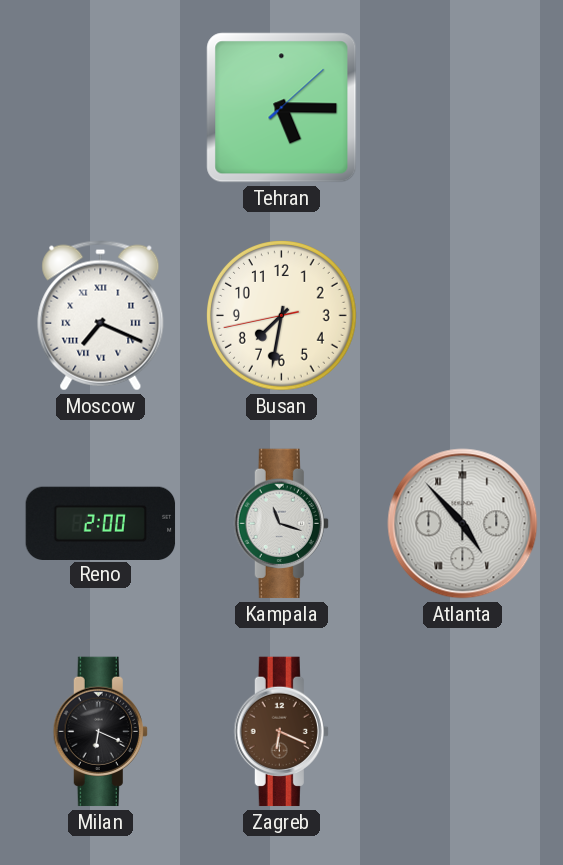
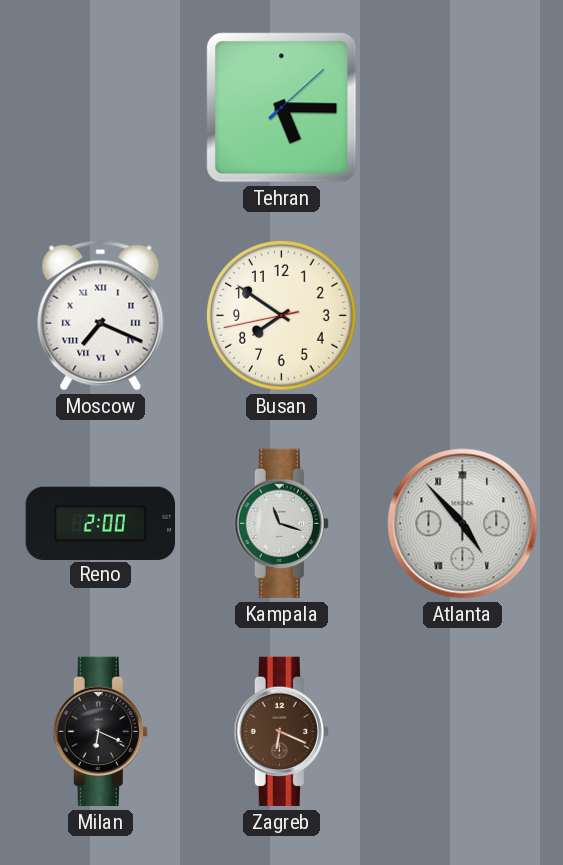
Busan: 7:31 -> 7:50 (282, 316)
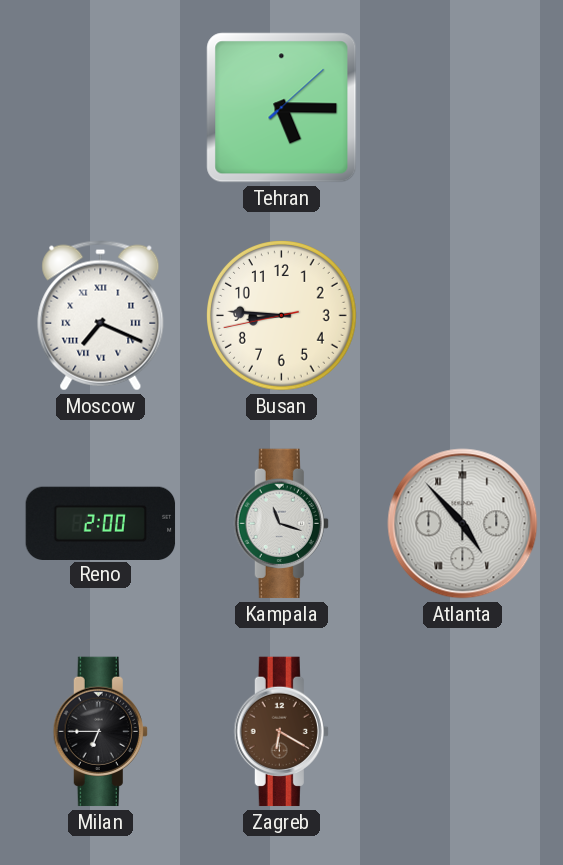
Busan: 7:50 -> 8:45 (282, 316)
Milan: 6:19 -> 6:45 (100, 732)
Zagreb: 6:19 -> 6:20 (281, 732)
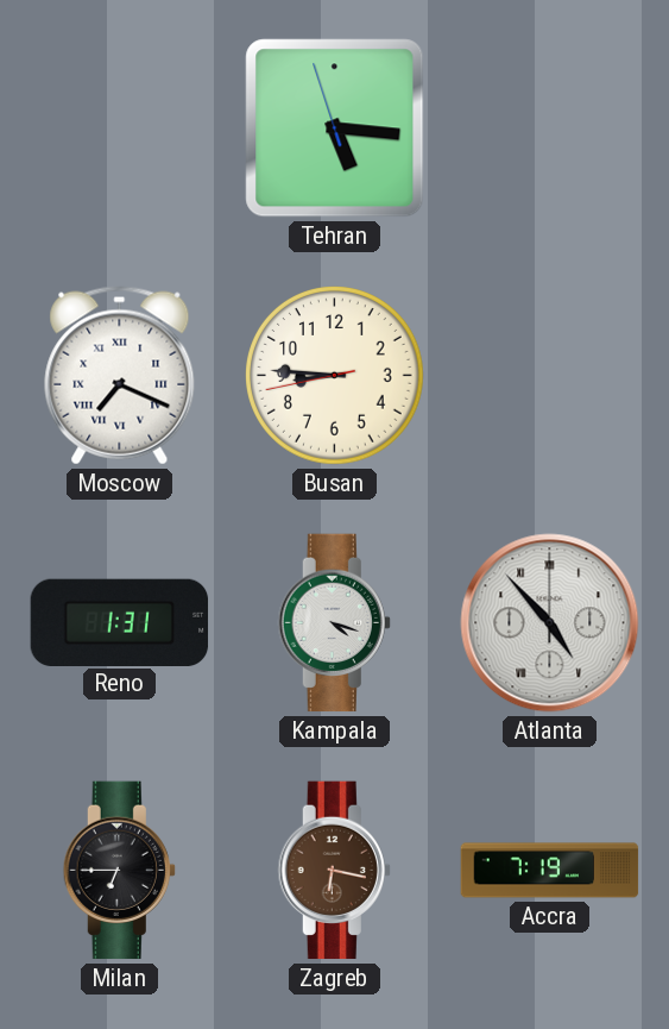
Tehran: 5:15:08 -> 5:15:57 (335, 128)
Reno: 2:00 -> 1:31 (120, 622)
Kampala: 11:18 -> 4:18 (334, 623)
Zagreb: 6:20 -> 6:17 (334, 871)
Accra: none -> 7:19 (550, 871)
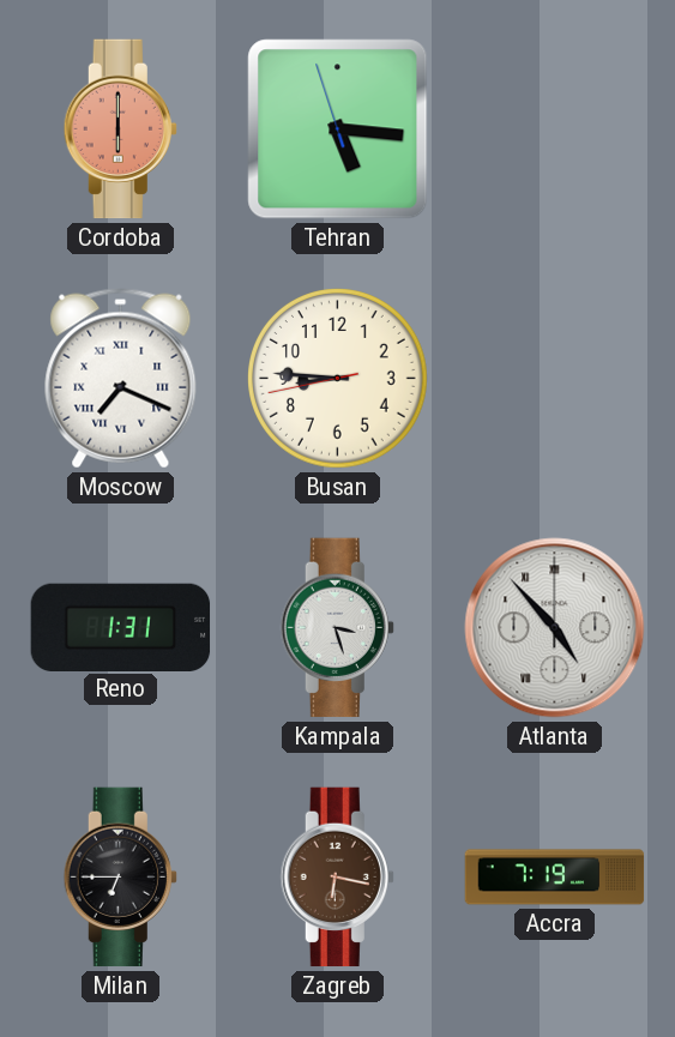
Cordoba: none -> 6:00 (120, 129)
Kampala: 4:18 -> 3:27 (337, 628)
